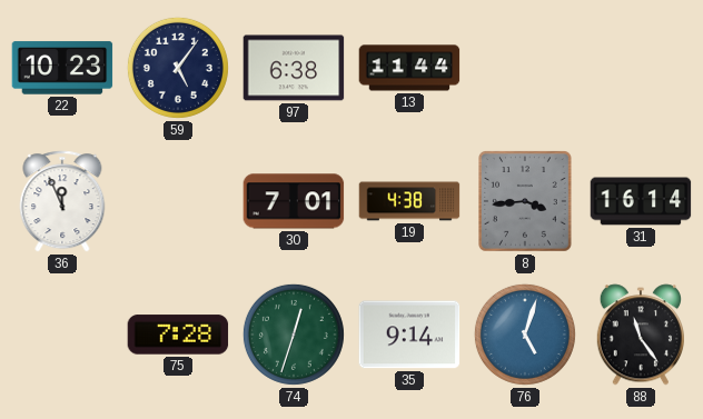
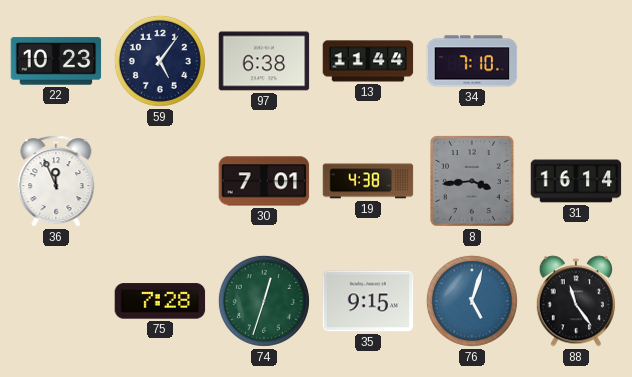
34: none -> 7:10 (472, 61)
35: 9:14 -> 9:15 (368, 301)
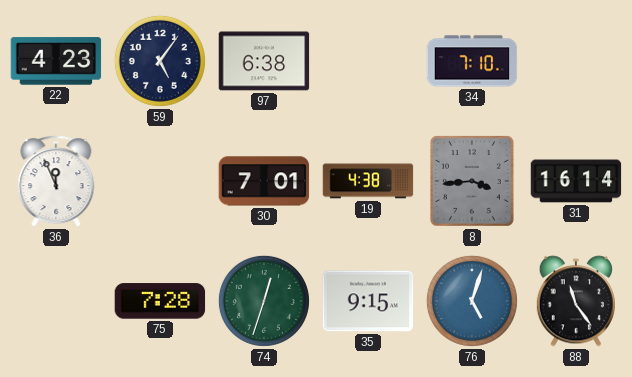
22: 10:23 -> 4:23 (56, 61)
13: 11:44 -> none (368, 61)
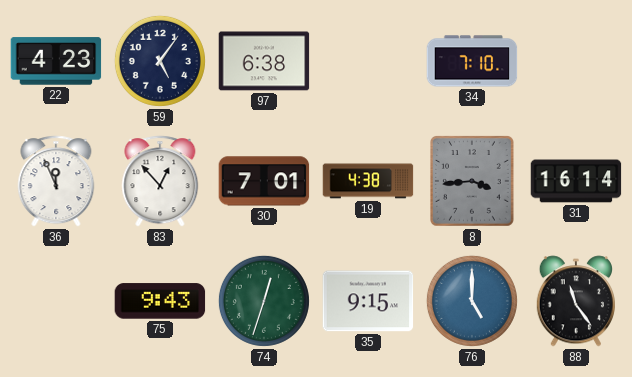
83: none -> 12:53 (160, 181)
75: 7:28 -> 9:43 (160, 301)
76: 5:03 -> 5:00 (472, 301)
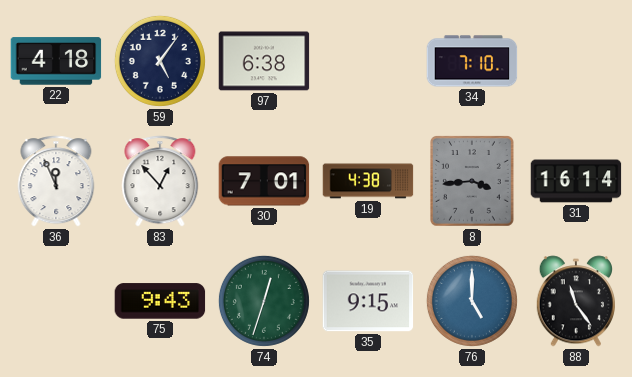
22: 4:23 -> 4:18 (56, 61)
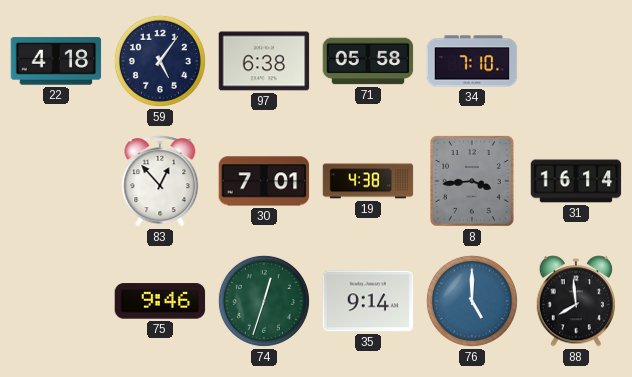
71: none -> 05:58 (368, 61)
36: 11:56 -> none (56, 181)
75: 9:43 -> 9:46 (160, 301)
35: 9:15 -> 9:14 (368, 301)
88: 11:24 -> 7:59 (575, 301)
